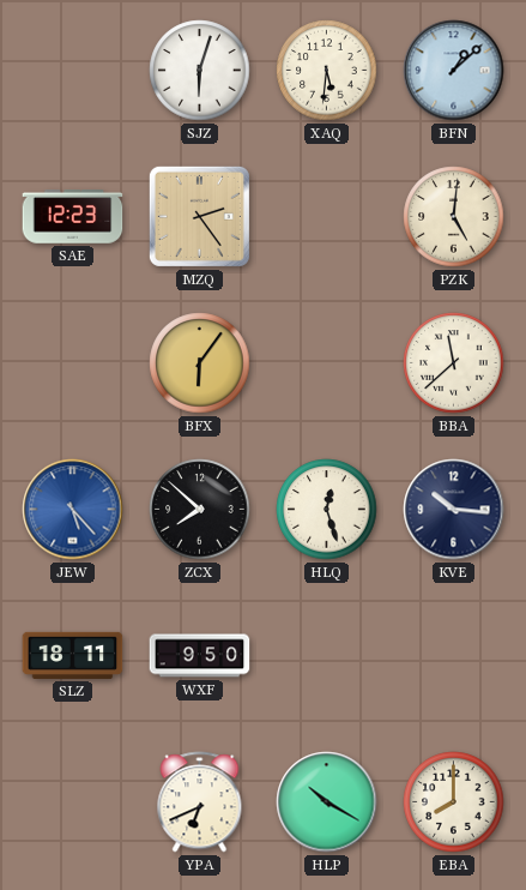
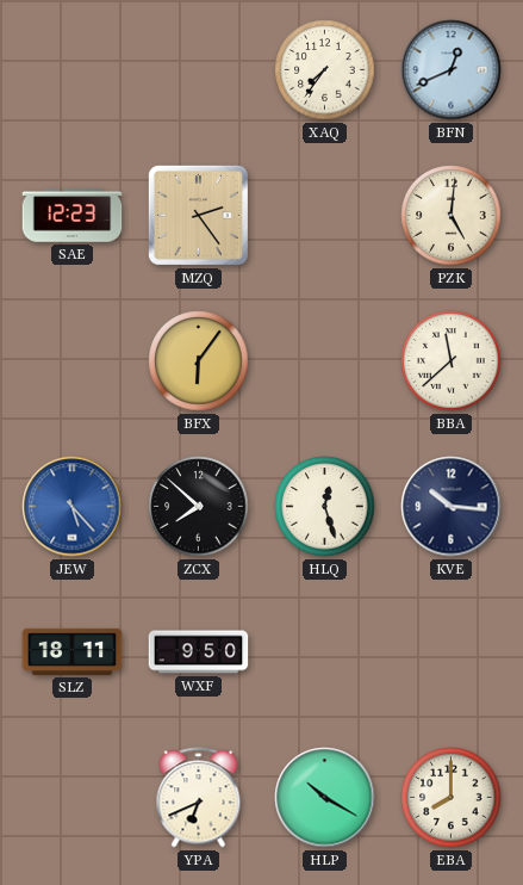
SJZ: 6:03 -> none (200, 71)
XAQ: 5:31 -> 7:36 (325, 70)
BFN: 1:08 -> 12:41 (452, 70)
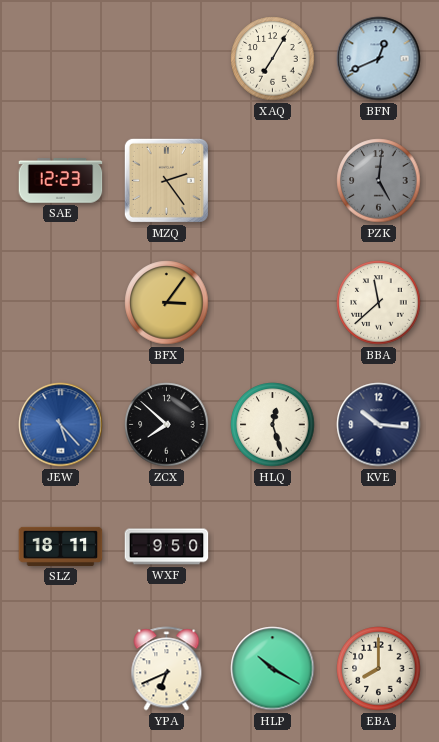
XAQ: 7:36 -> 7:05 (273, 59)
PZK dial: cream -> grey (379, 181)
BFX: 6:06 -> 3:06 (167, 303)
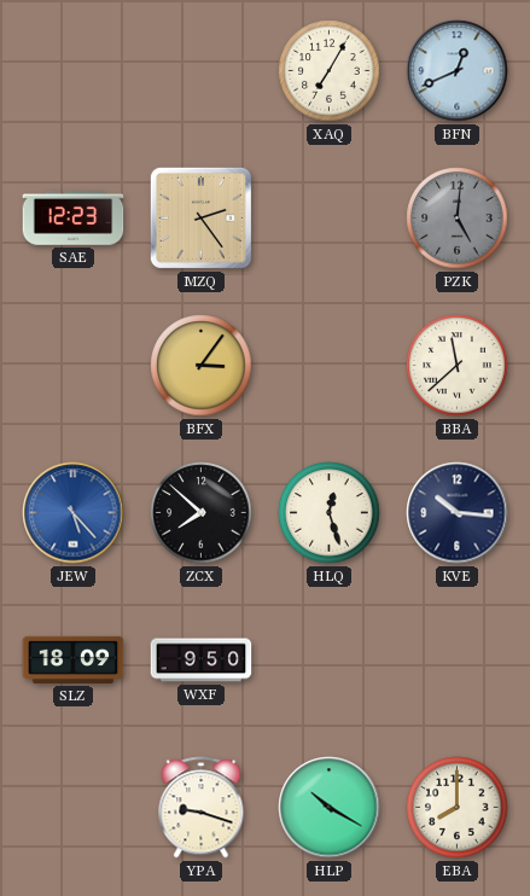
SLZ: 18:11 -> 18:09 (74, 659)
YPA: 6:41 -> 9:18 (202, 808)
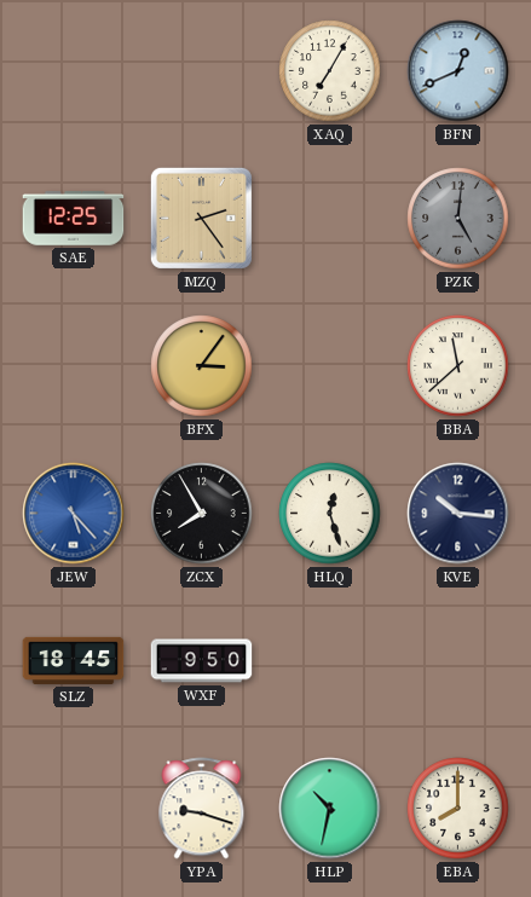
SAE: 12:23 -> 12:25 (74, 219)
ZCX: 7:52 -> 7:55 (202, 514)
SLZ: 18:09 -> 18:45 (74, 660)
HLP: 10:20 -> 10:32 (330, 809)
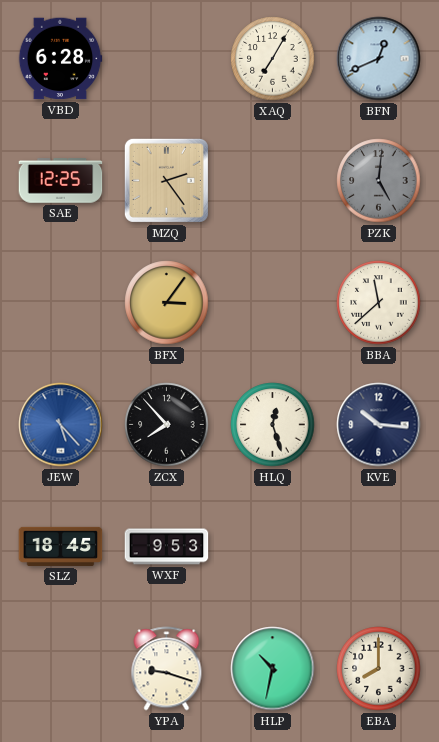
VBD: none -> 6:28 (60, 59)
ZCX: 7:55 -> 7:53 (167, 425)
WXF: 9:50 -> 9:53 (167, 547)
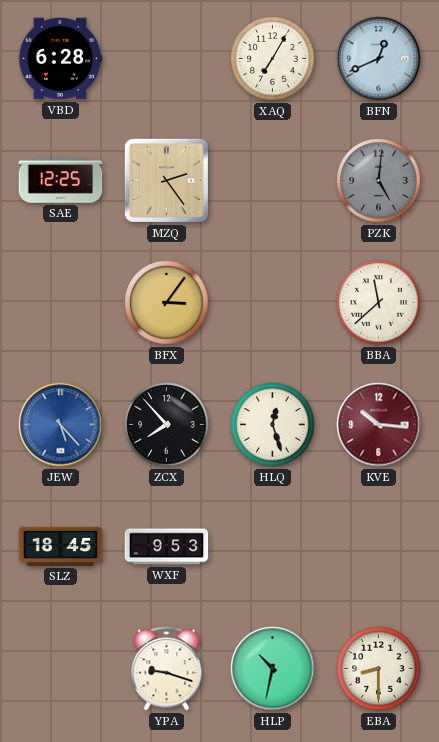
KVE dial: navy -> burgundy (379, 425)
EBA: 8:00 -> 8:30 (379, 669)
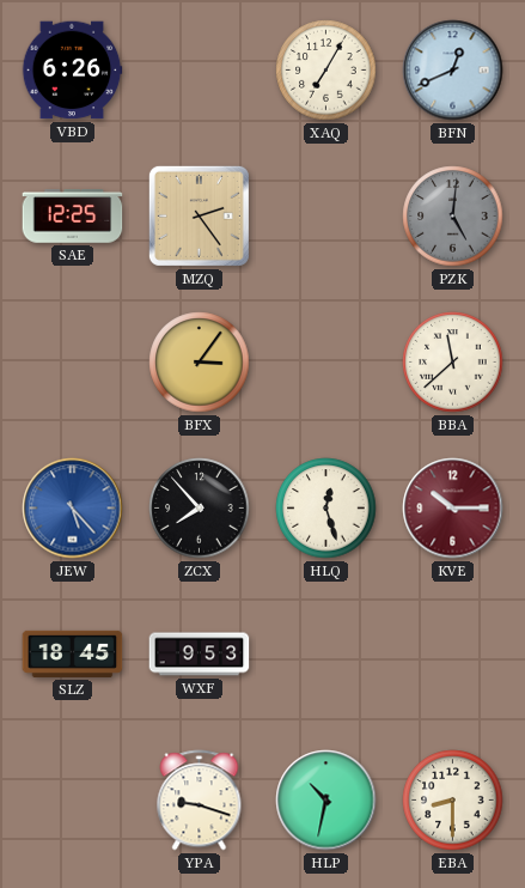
VBD: 6:28 -> 6:26 (72, 71)
KVE: 10:16 -> 10:15 (453, 509)
